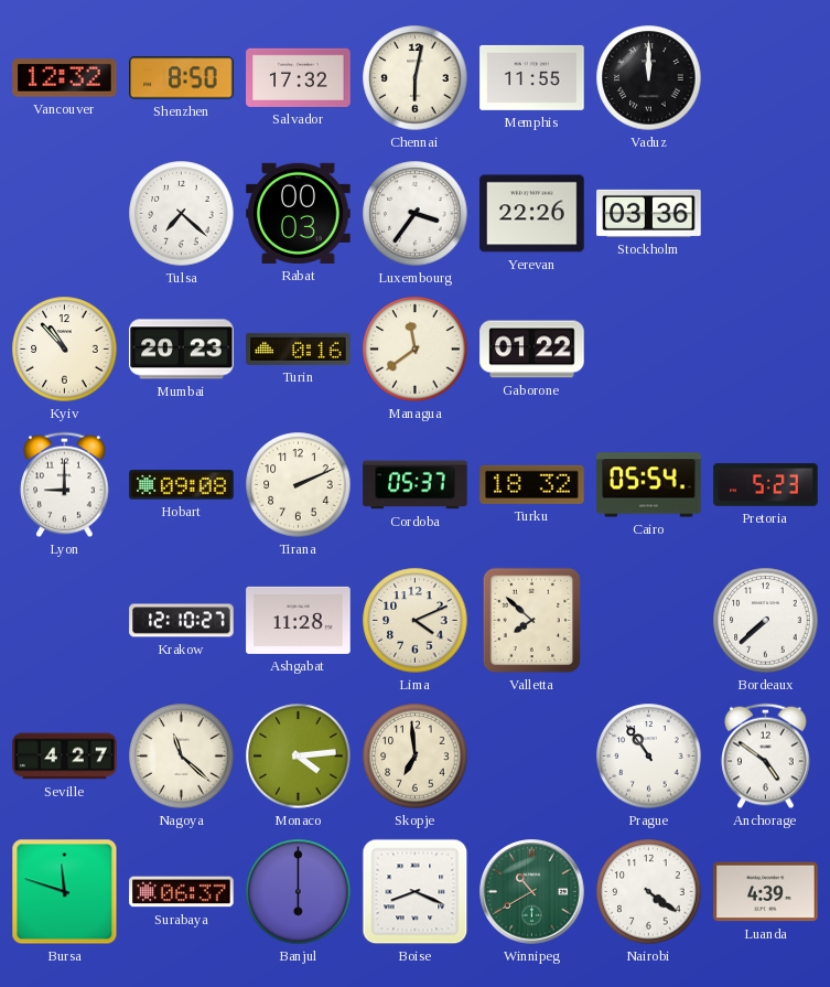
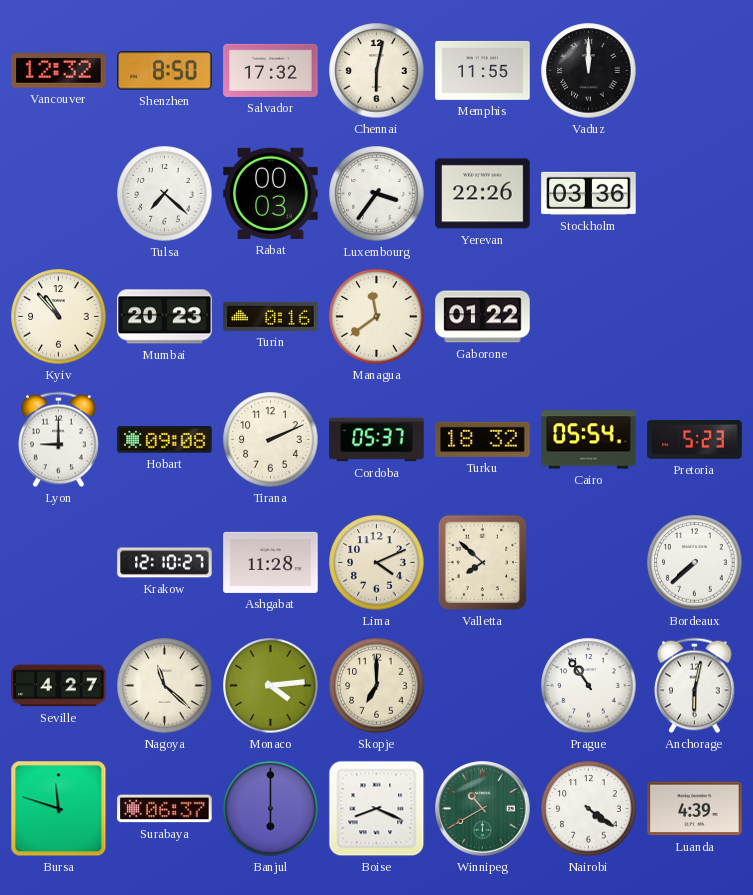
Skopje: 6:59 -> 7:00 (377, 686)
Anchorage: 4:51 -> 6:02 (695, 686)
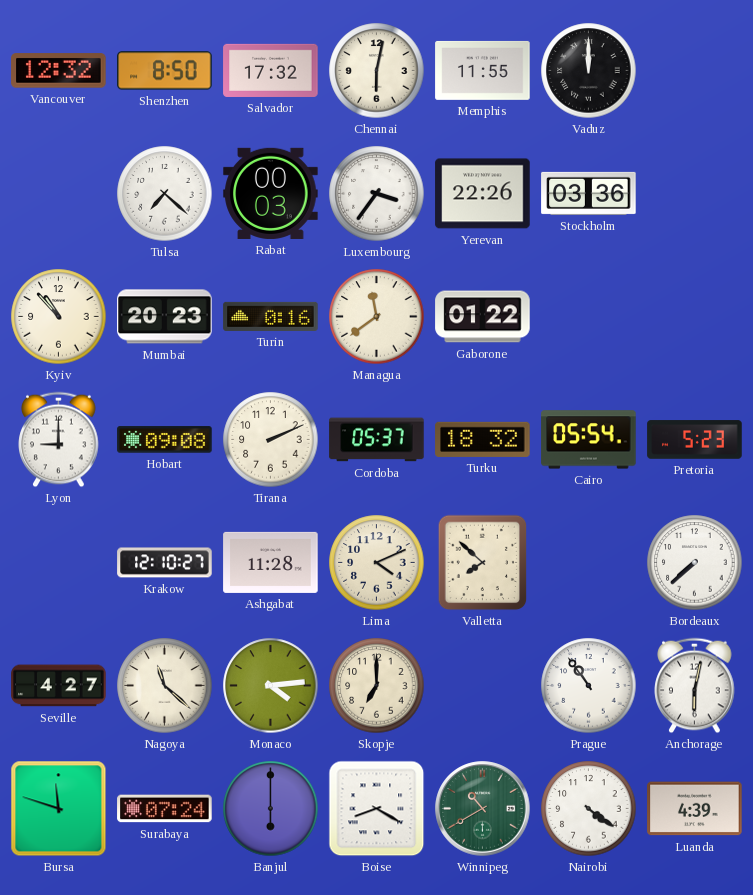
Surabaya: 06:37 -> 07:24 (165, 809)
Boise: 8:19 -> 8:20 (377, 809)
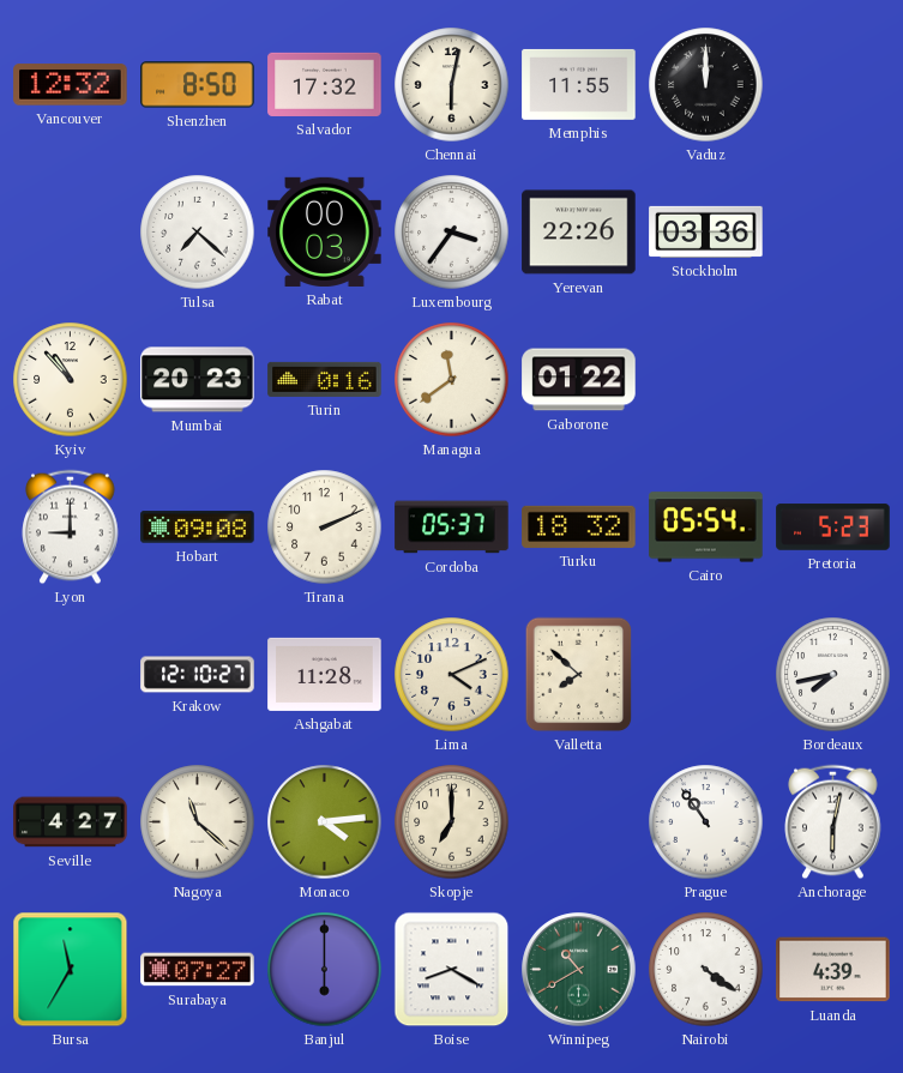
Bordeaux: 7:38 -> 7:43 (833, 675)
Bursa: 11:48 -> 11:35 (71, 970)
Surabaya: 07:24 -> 07:27 (198, 970)
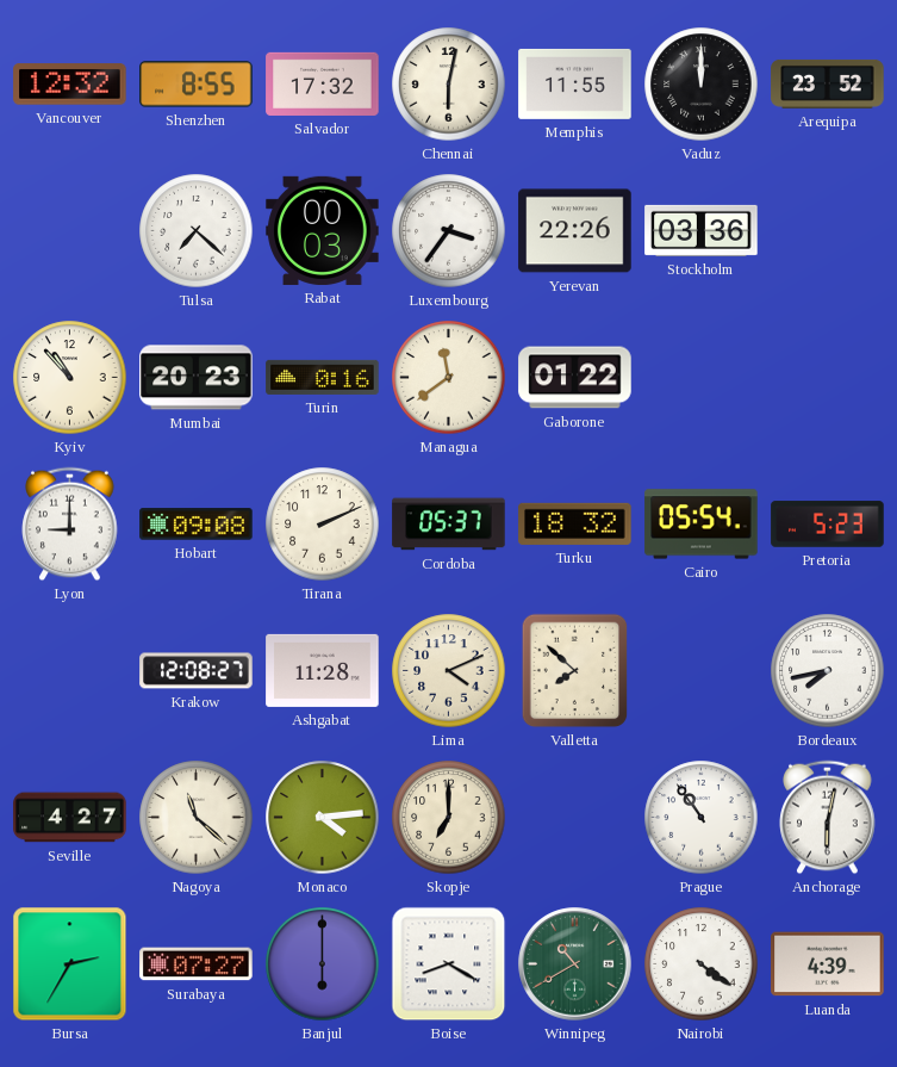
Shenzhen: 8:50 -> 8:55 (197, 85)
Arequipa: none -> 23:52 (828, 83)
Krakow: 12:10 -> 12:08 (197, 671)
Bursa: 11:35 -> 2:35 (70, 964)
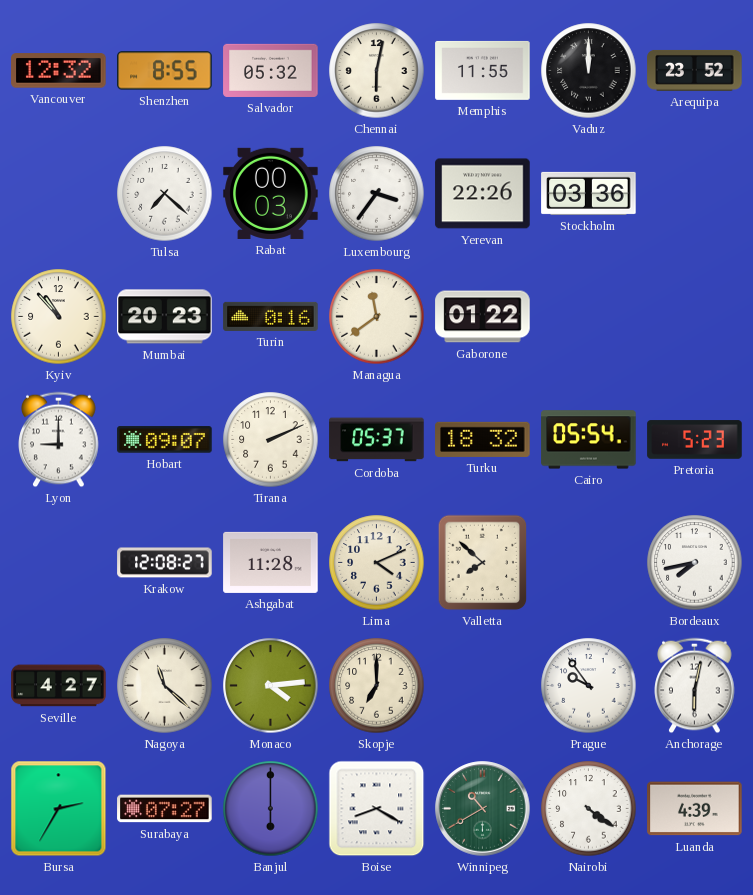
Salvador: 17:32 -> 05:32 (271, 70)
Hobart: 09:08 -> 09:07 (165, 440)
Prague: 10:54 -> 9:54 (589, 686)
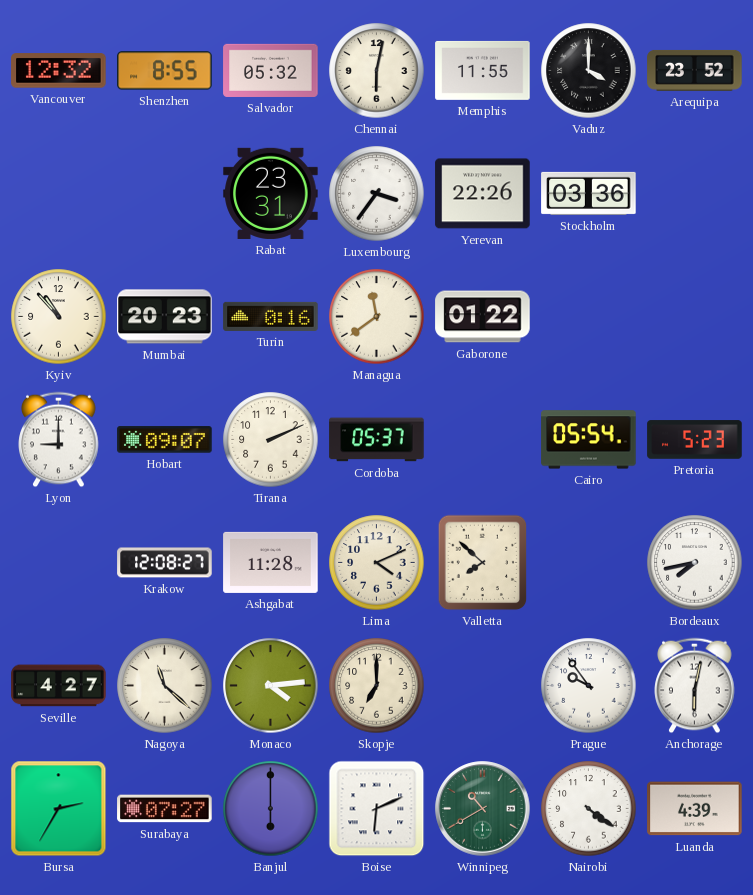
Vaduz: 12:00 -> 4:00 (589, 71)
Tulsa: 7:22 -> none (165, 194)
Rabat: 00:03 -> 23:31 (271, 193)
Turku: 18:32 -> none (483, 439)
Boise: 8:20 -> 6:11 (377, 809)
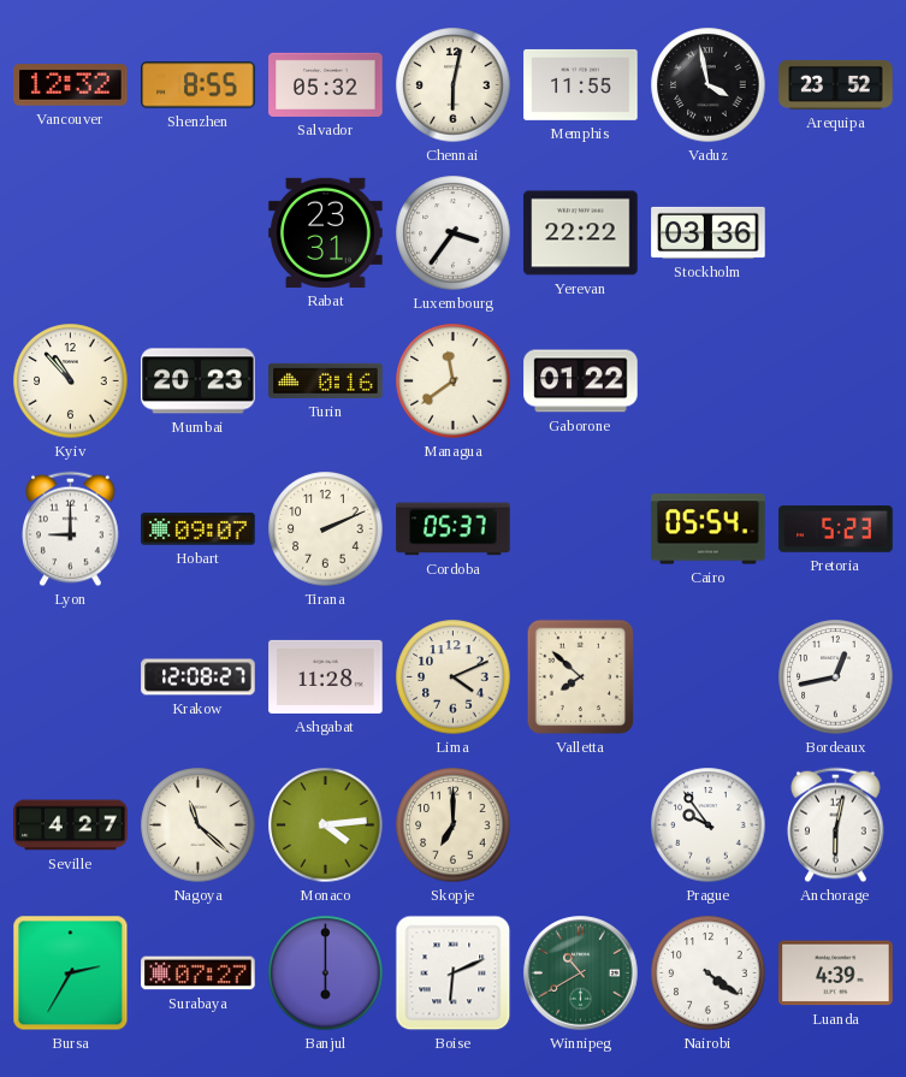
Vaduz: 4:00 -> 3:58 (709, 85)
Yerevan: 22:26 -> 22:22 (581, 233)
Bordeaux: 7:43 -> 12:43 (836, 677)
